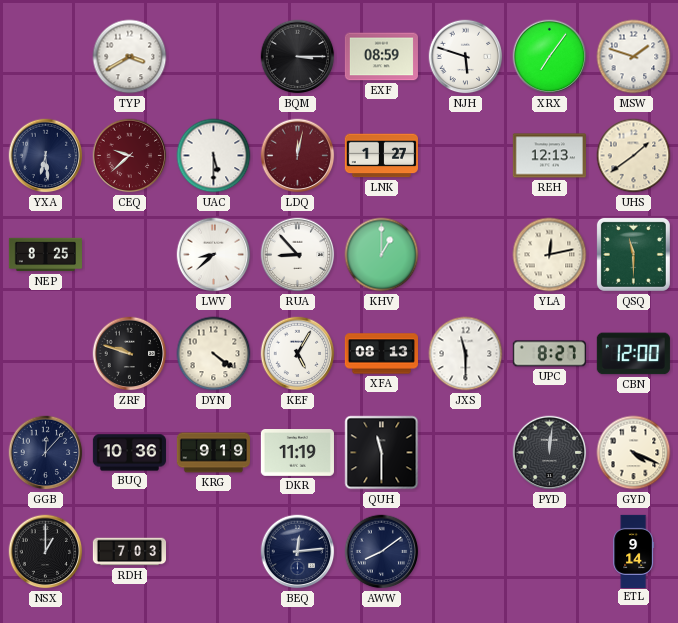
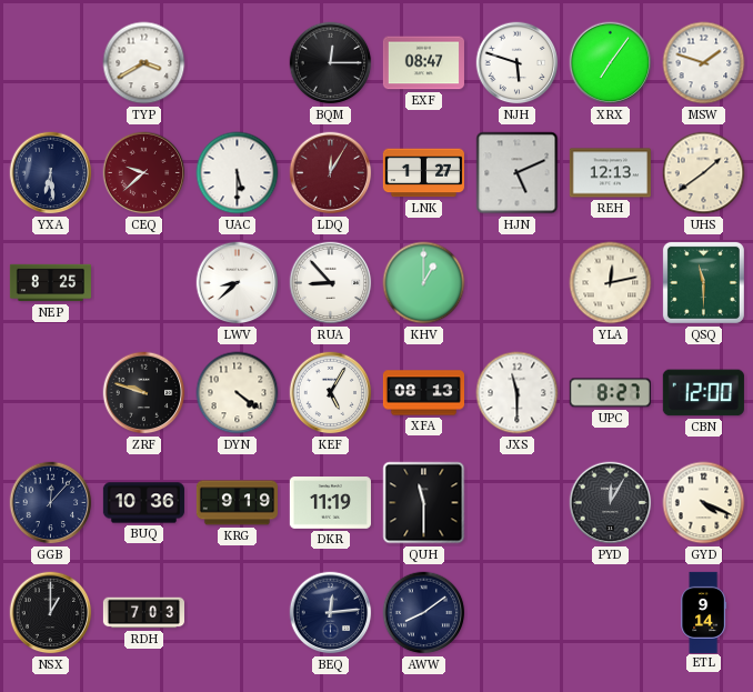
BQM: 3:15 -> 12:15 (331, 63)
EXF: 08:59 -> 08:47 (423, 63)
LDQ: 12:02 -> 12:05 (331, 173)
HJN: none -> 5:11 (518, 173)
PYD: 12:01 -> 12:05 (611, 503)
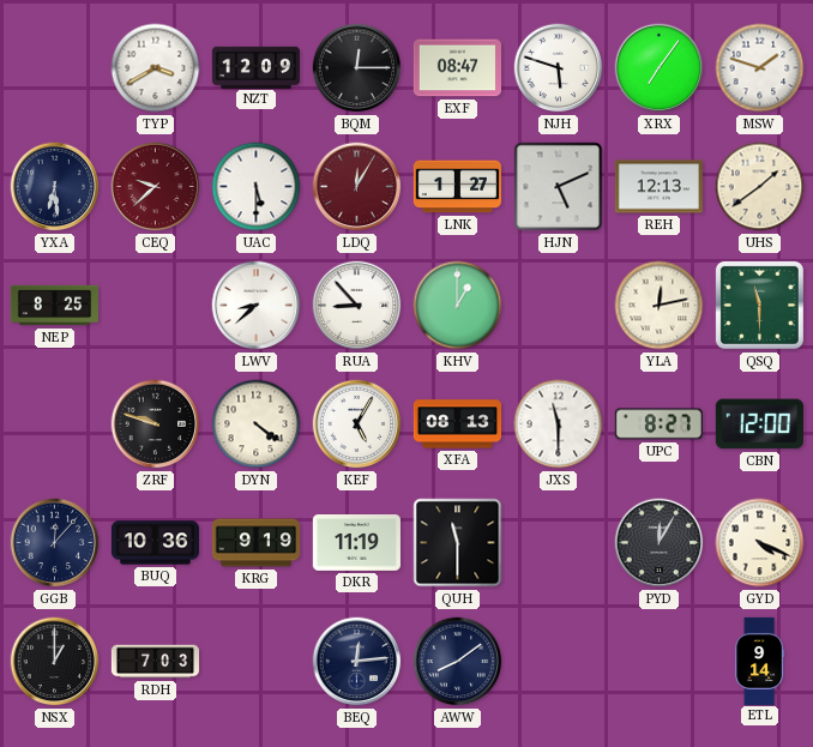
NZT: none -> 12:09 (255, 67)
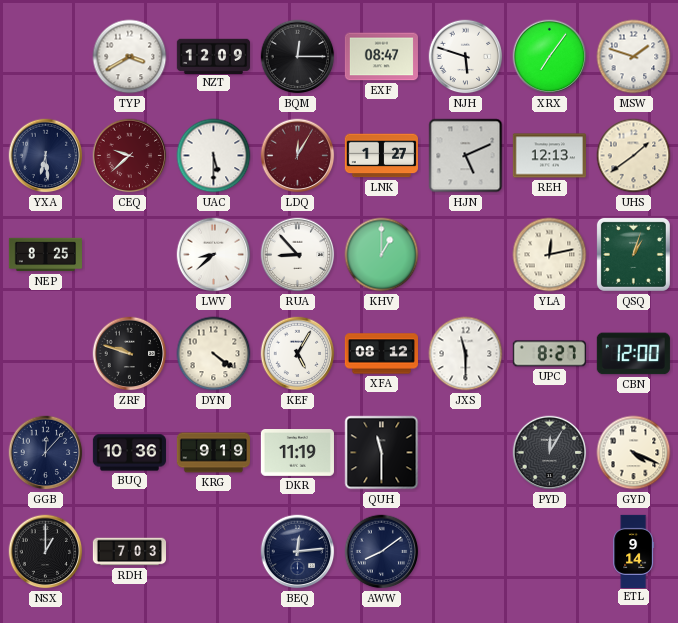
QSQ: 11:30 -> 1:03 (633, 254)
XFA: 08:13 -> 08:12 (381, 354)
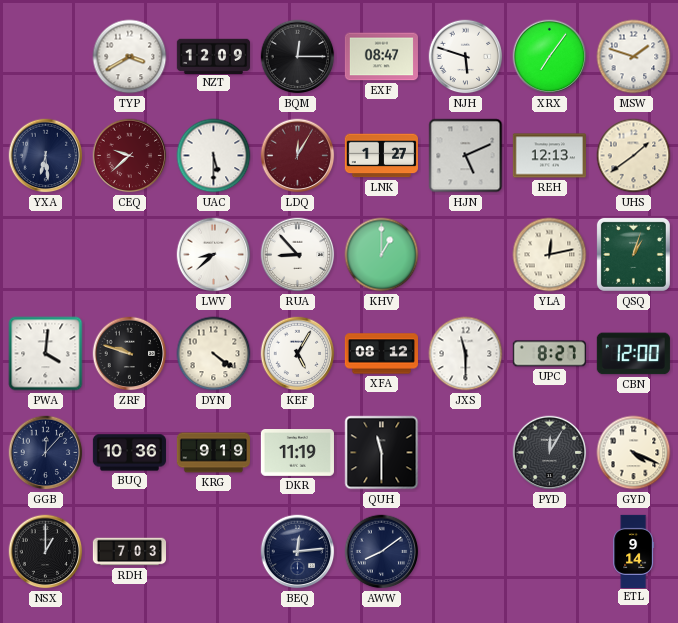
NEP: 8:25 -> none (45, 255)
PWA: none -> 4:01 (46, 354)
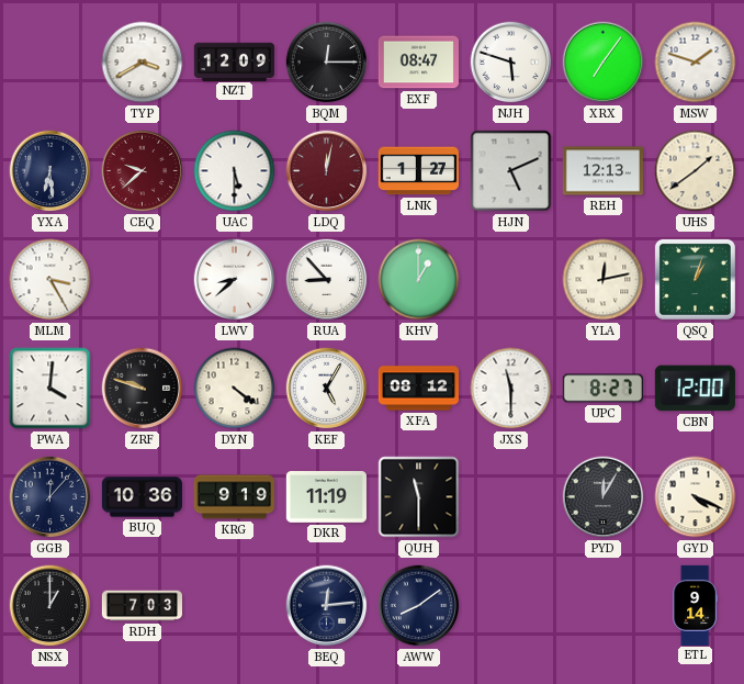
LDQ: 12:05 -> 12:02 (327, 171)
MLM: none -> 3:25 (50, 280)
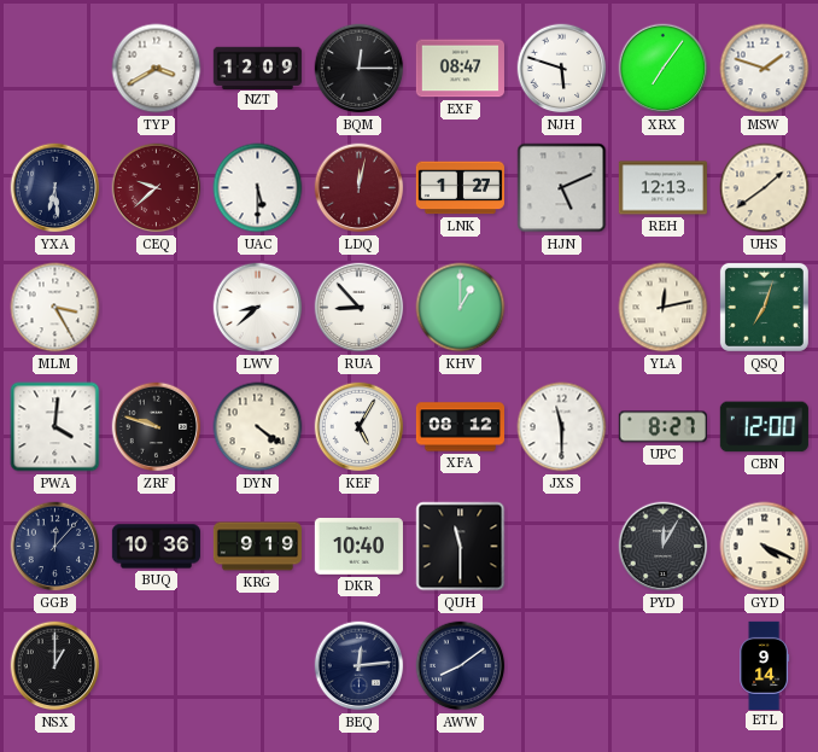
QSQ: 1:03 -> 7:03 (764, 307)
DKR: 11:19 -> 10:40 (358, 547)
RDH: 7:03 -> none (142, 606)
